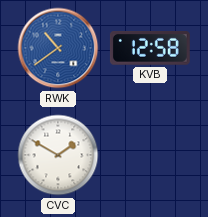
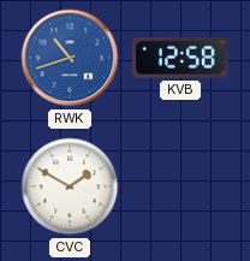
RWK: 10:39 -> 10:42 (70, 58)
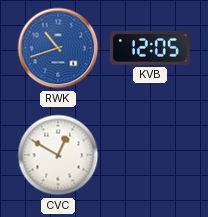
KVB: 12:58 -> 12:05 (150, 49)
CVC: 1:50 -> 12:50 (58, 155)
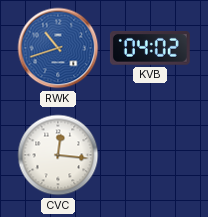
KVB: 12:05 -> 04:02 (150, 49)
CVC: 12:50 -> 12:16 (58, 155)
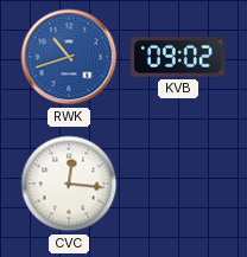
KVB: 04:02 -> 09:02 (178, 58)
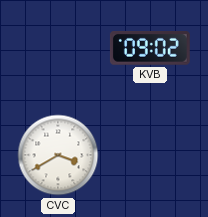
RWK: 10:42 -> none (69, 57)
CVC: 12:16 -> 3:40 (58, 155)
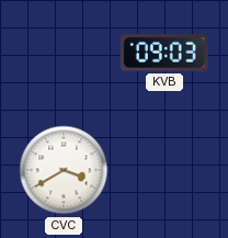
KVB: 09:02 -> 09:03 (164, 54)
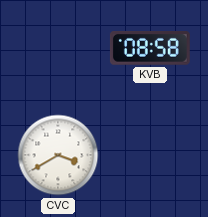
KVB: 09:03 -> 08:58 (150, 49)
